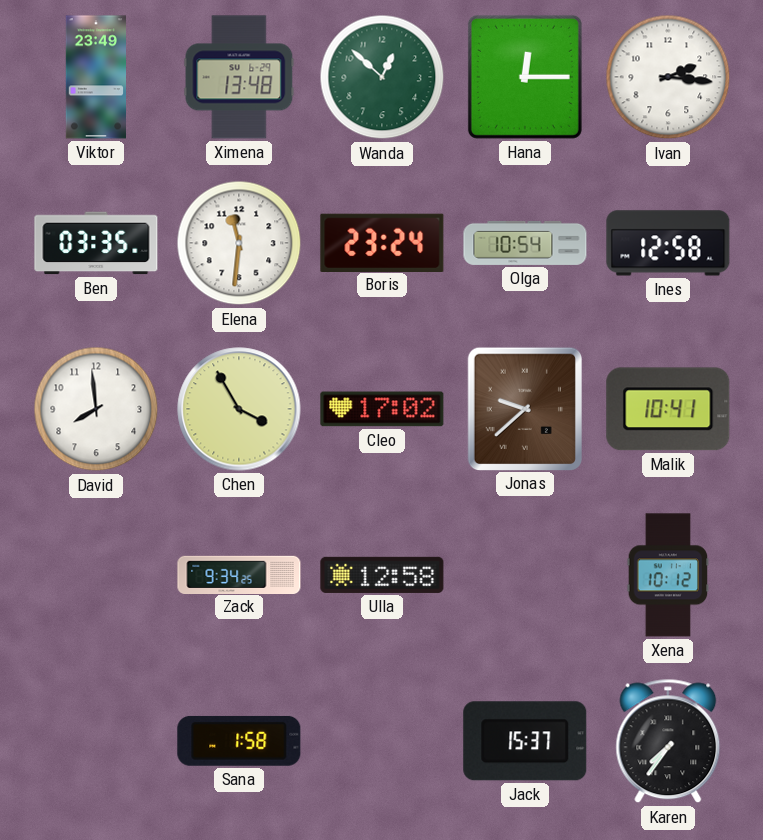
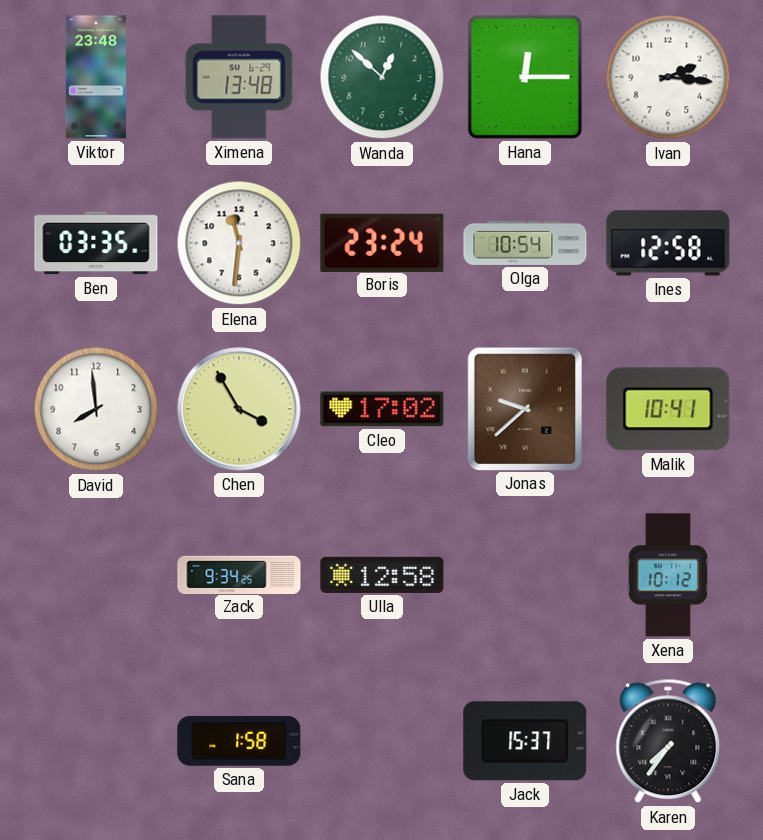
Viktor: 23:49 -> 23:48 (95, 77)
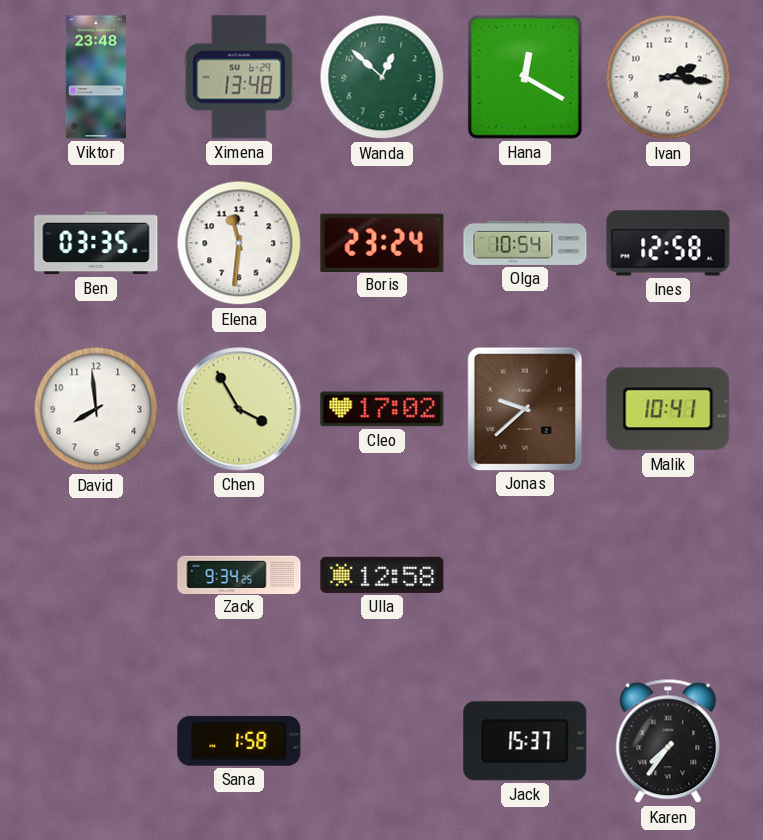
Hana: 12:15 -> 12:20 (525, 77)
Xena: 10:12 -> none (668, 575)
